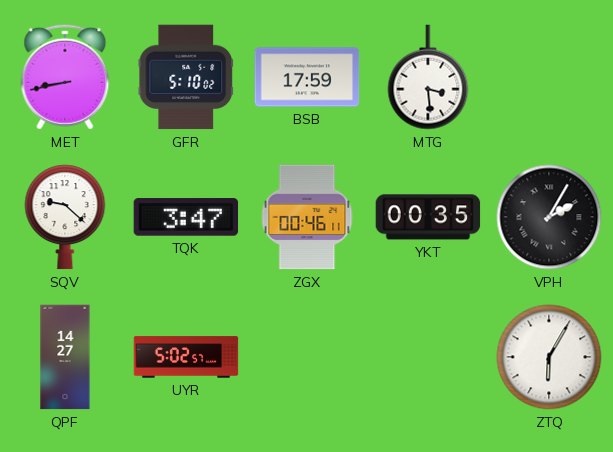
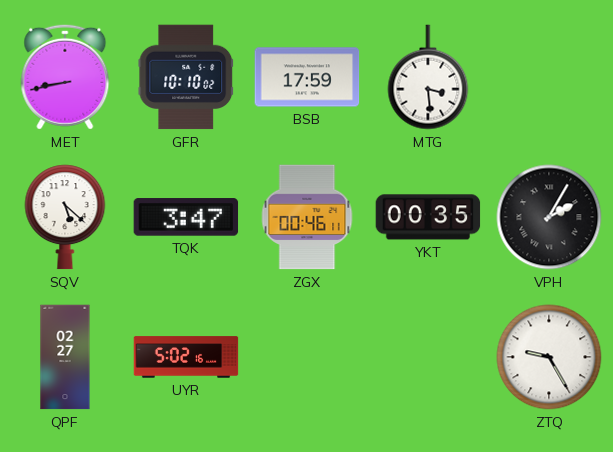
GFR: 5:10 -> 10:10 (186, 77)
SQV: 9:22 -> 5:22 (65, 217)
QPF: 14:27 -> 02:27 (65, 357)
UYR: 5:02:57 -> 5:02:16 (186, 357)
ZTQ: 6:05 -> 9:25 (549, 357)
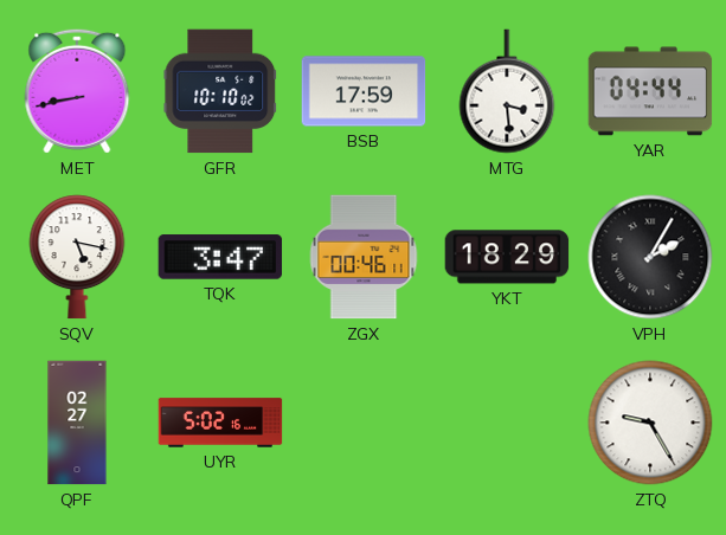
YAR: none -> 04:44 (650, 91)
SQV: 5:22 -> 5:17 (77, 257)
YKT: 00:35 -> 18:29 (507, 257)
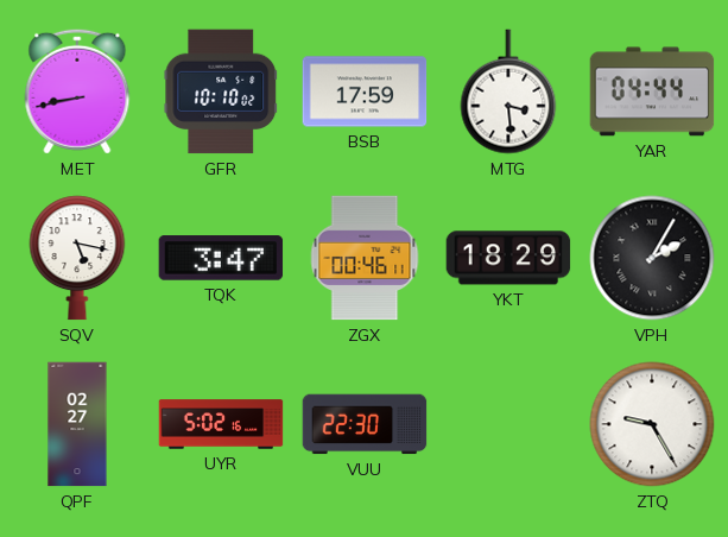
VUU: none -> 22:30 (365, 424)
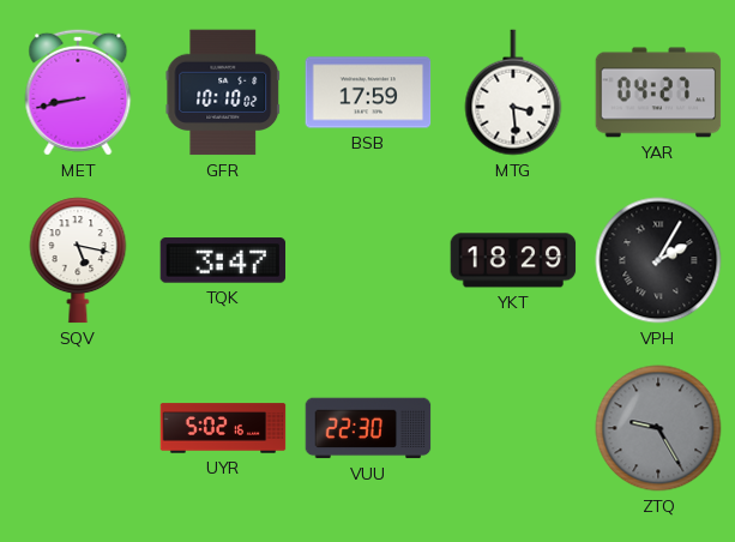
YAR: 04:44 -> 04:27 (658, 92)
ZGX: 00:46 -> none (365, 258)
QPF: 02:27 -> none (77, 424)
ZTQ dial: white -> grey (658, 428)
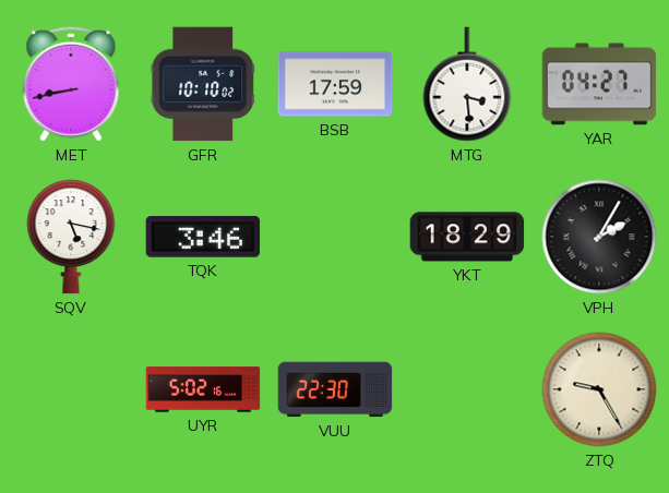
TQK: 3:47 -> 3:46 (203, 237)
ZTQ dial: grey -> cream (599, 389)
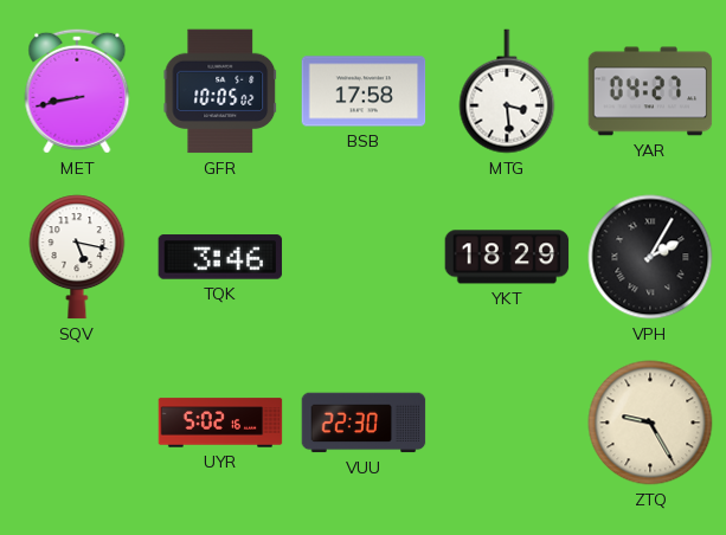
GFR: 10:10 -> 10:05 (220, 91)
BSB: 17:59 -> 17:58 (364, 91)
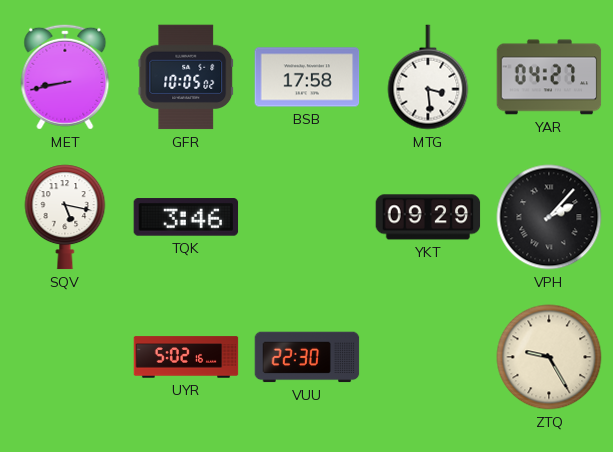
YKT: 18:29 -> 09:29 (428, 217)
VPH: 2:05 -> 2:07 (549, 217)
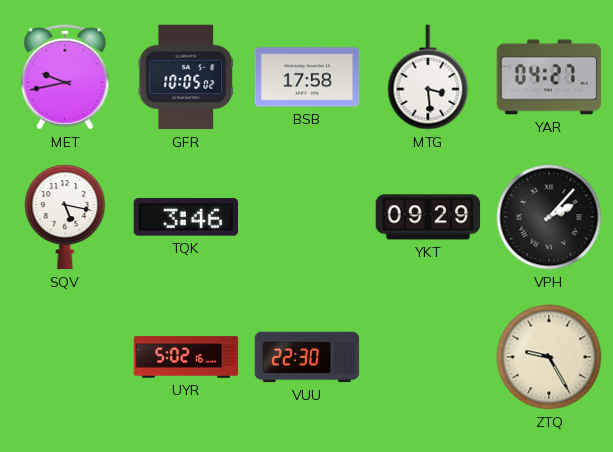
MET: 8:43 -> 9:43 (65, 77)
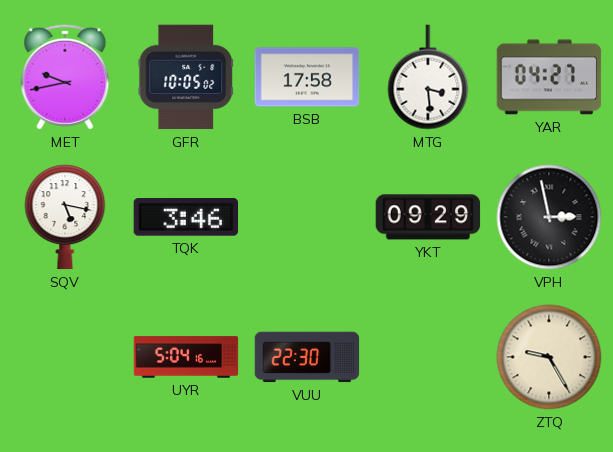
VPH: 2:07 -> 2:58 (549, 217)
UYR: 5:02 -> 5:04 (186, 357)
